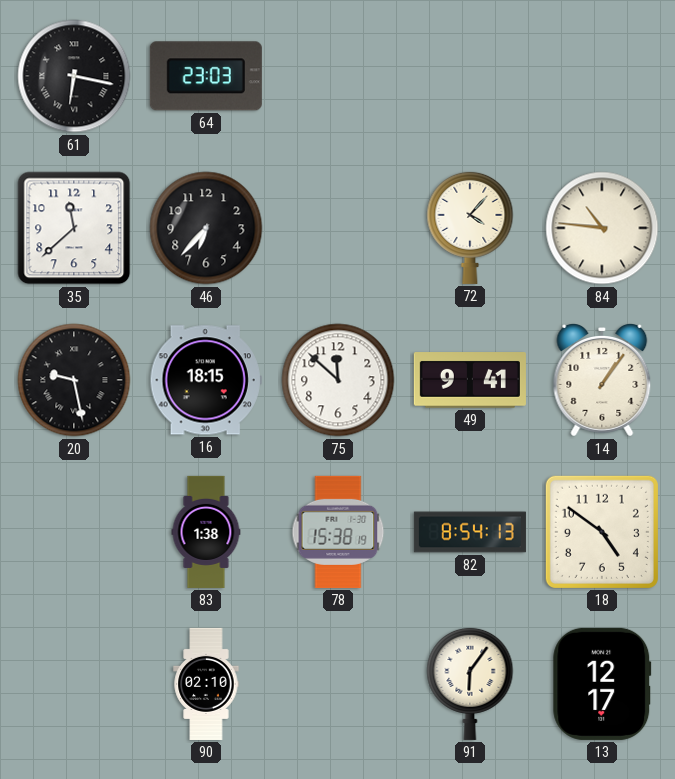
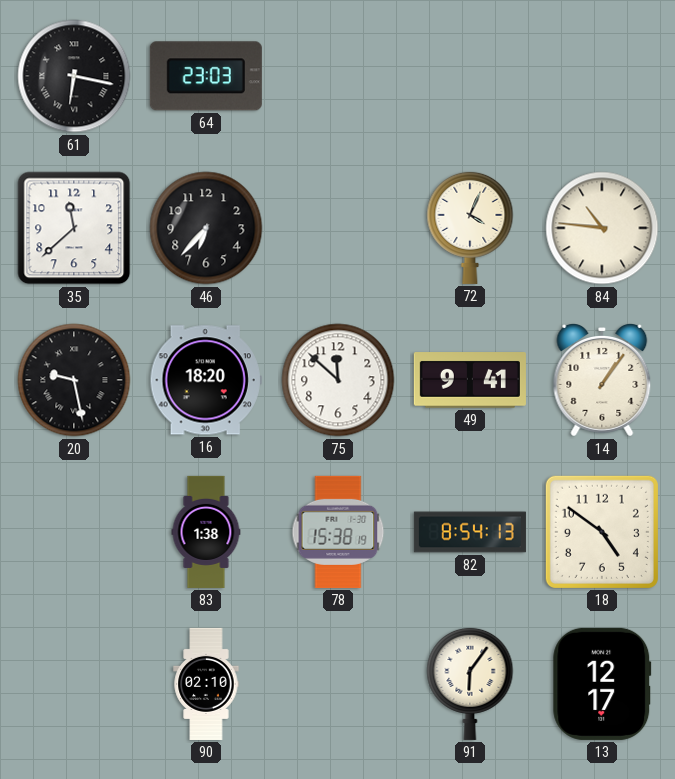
72: 4:07 -> 4:04 (470, 227)
16: 18:15 -> 18:20 (206, 380)
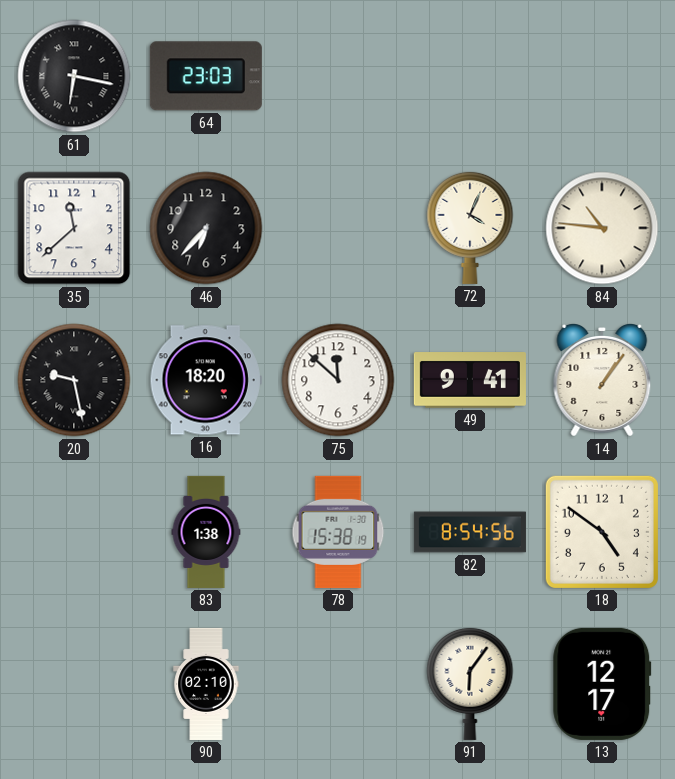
82: 8:54:13 -> 8:54:56 (470, 532)
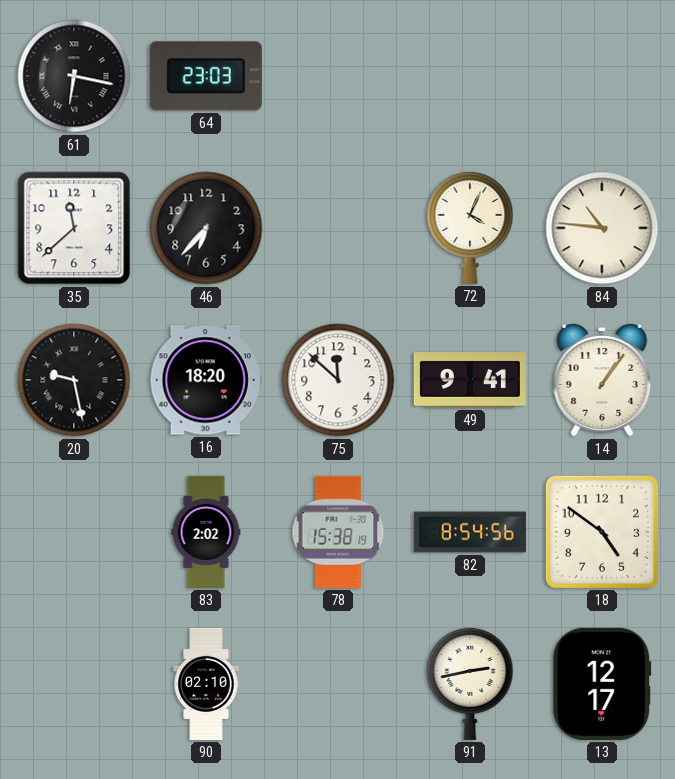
83: 1:38 -> 2:02 (206, 532)
91: 6:06 -> 2:43 (470, 683)
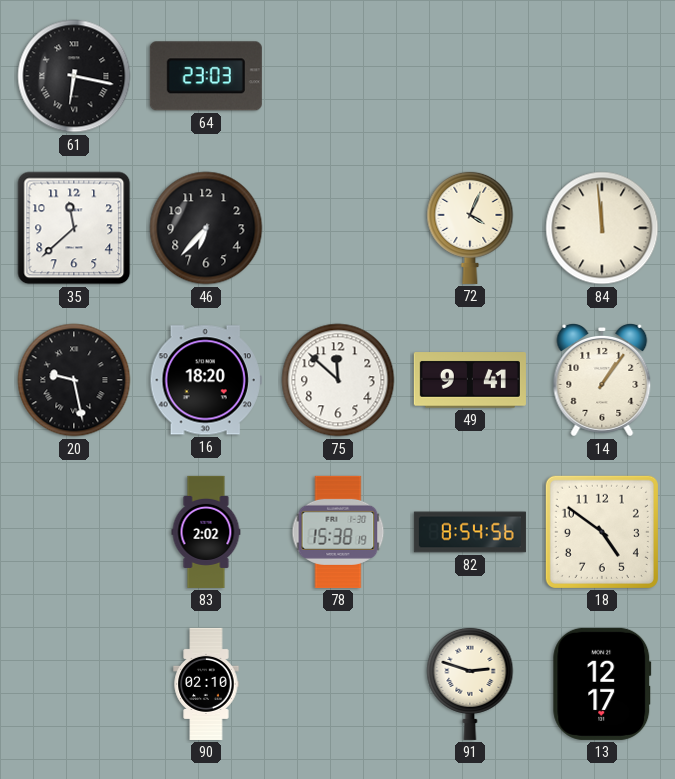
84: 10:46 -> 11:59 (602, 228)
91: 2:43 -> 2:48 (470, 683)
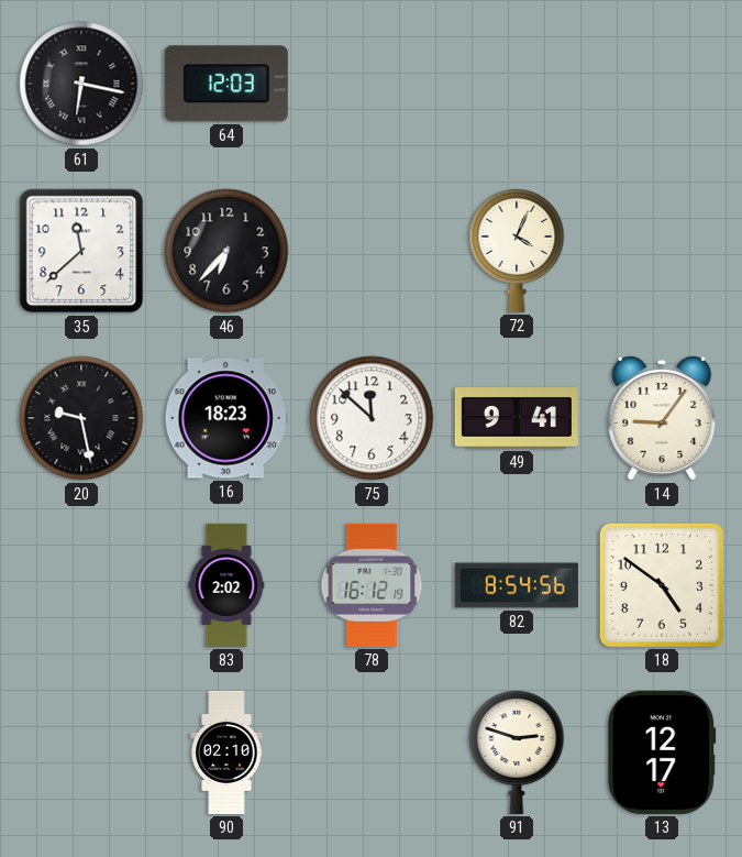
64: 23:03 -> 12:03 (226, 84)
84: 11:59 -> none (602, 228)
16: 18:20 -> 18:23 (226, 418)
14: 1:06 -> 9:06 (662, 419)
78: 15:38 -> 16:12 (372, 585)
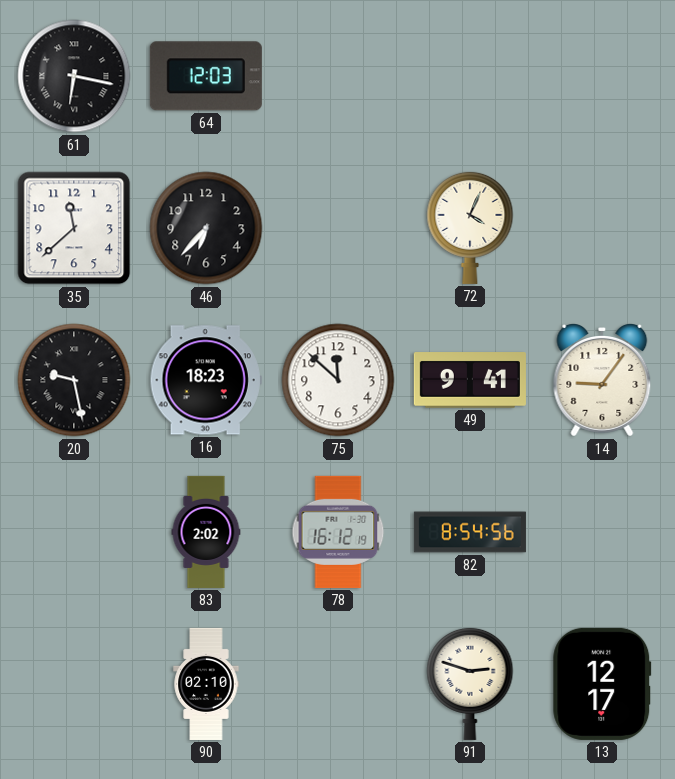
18: 4:51 -> none (662, 585)
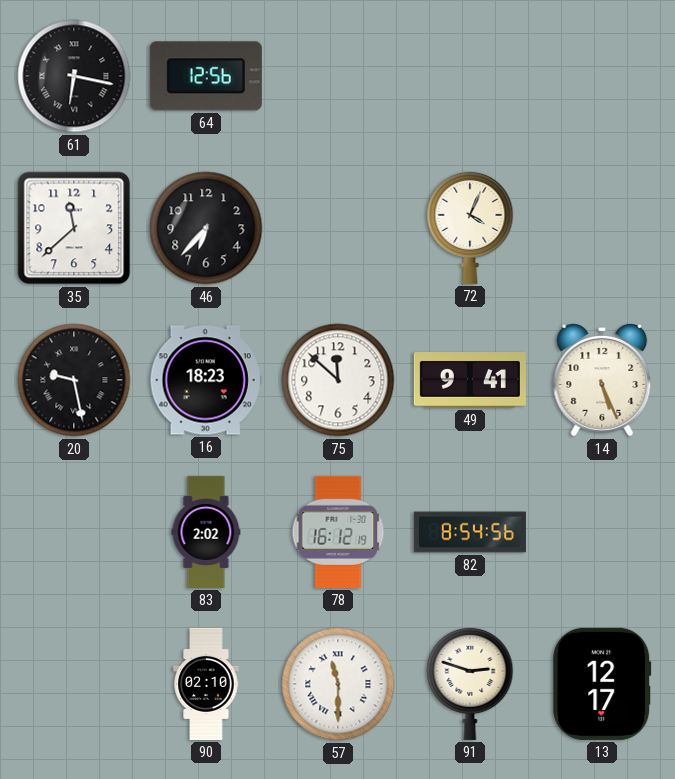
64: 12:03 -> 12:56 (206, 76)
14: 9:06 -> 5:26 (602, 381)
57: none -> 11:30 (338, 684)
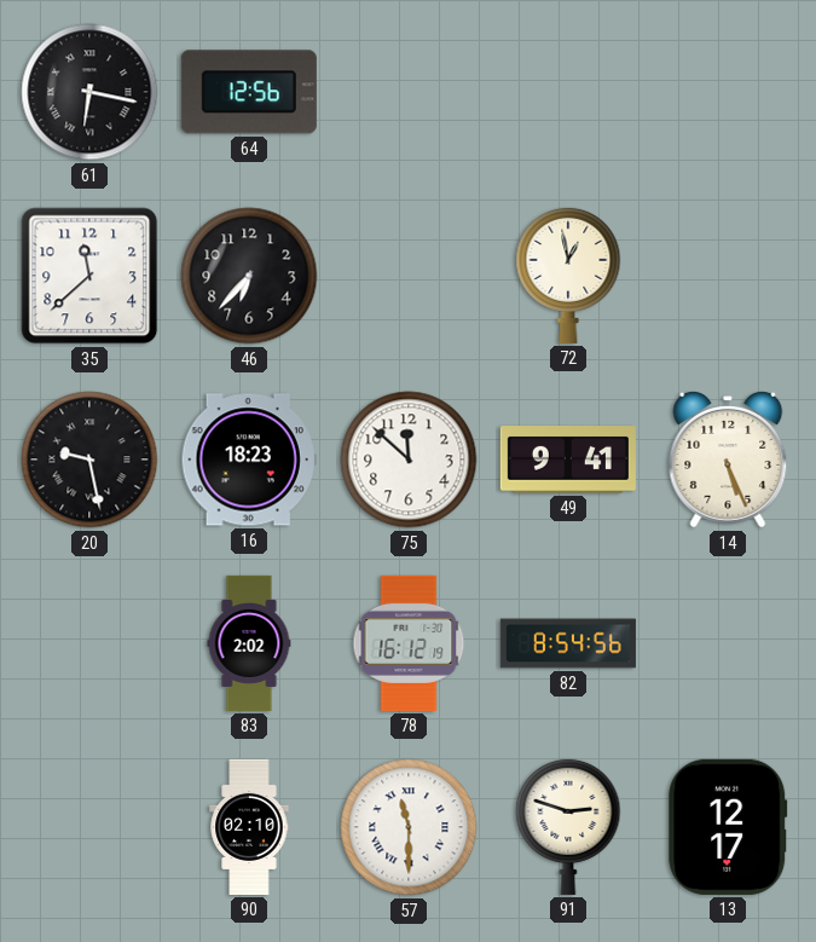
72: 4:04 -> 12:58 (568, 274)
